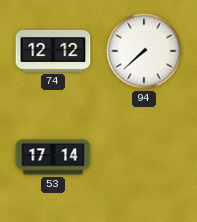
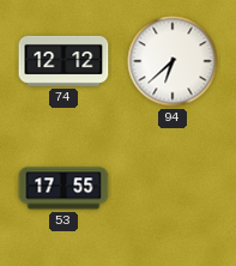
94: 7:38 -> 6:38 (173, 61)
53: 17:14 -> 17:55 (63, 188)
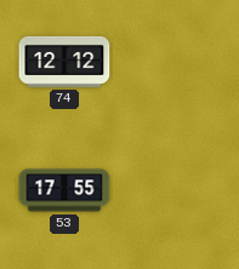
94: 6:38 -> none (173, 61)
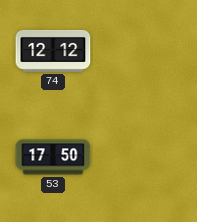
53: 17:55 -> 17:50 (53, 157)
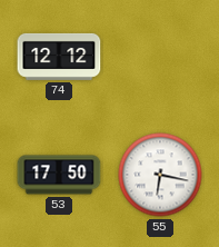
55: none -> 6:17 (160, 175)
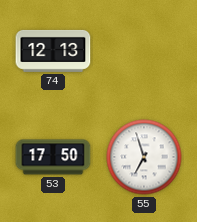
74: 12:12 -> 12:13 (53, 51)
55: 6:17 -> 6:57 (144, 157)
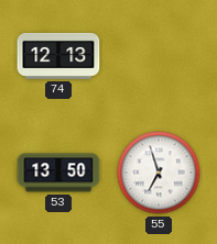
53: 17:50 -> 13:50 (58, 173)
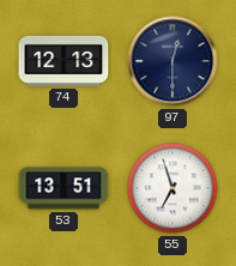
97: none -> 12:30 (173, 61)
53: 13:50 -> 13:51 (63, 188)
